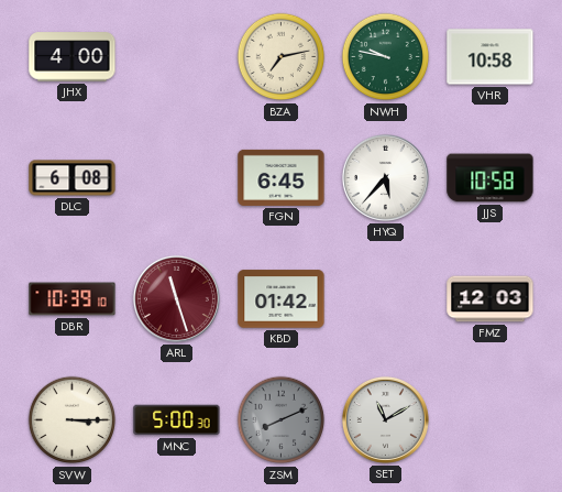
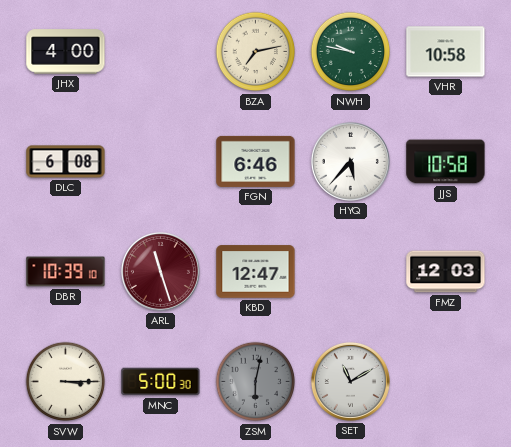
FGN: 6:45 -> 6:46 (256, 161)
KBD: 01:42 -> 12:47 (256, 272)
ZSM: 8:11 -> 6:02 (256, 382)
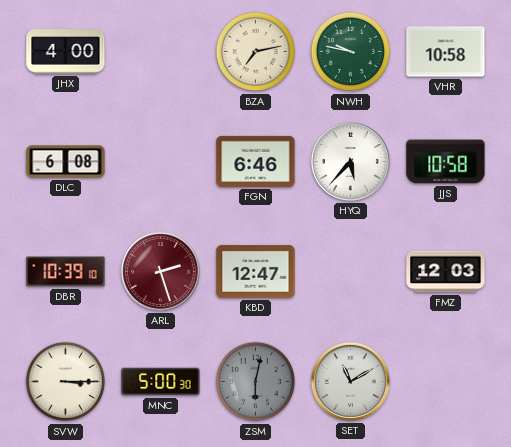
ARL: 11:27 -> 2:27 (160, 271)
